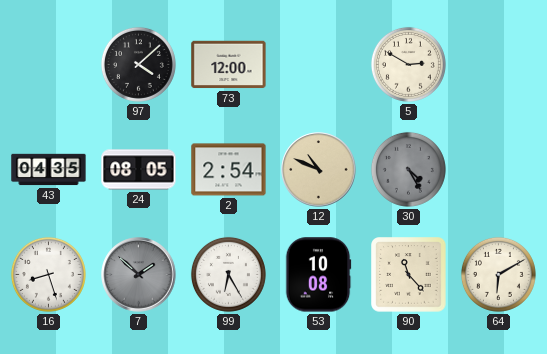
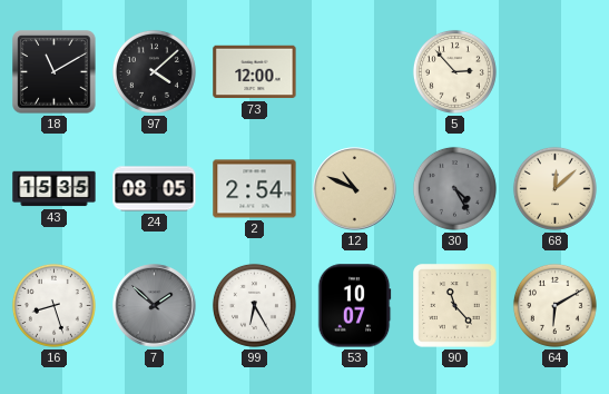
18: none -> 11:10 (55, 72)
5: 2:50 -> 2:53 (454, 71)
43: 04:35 -> 15:35 (55, 189)
68: none -> 12:08 (554, 188)
53: 10:08 -> 10:07 (354, 306)
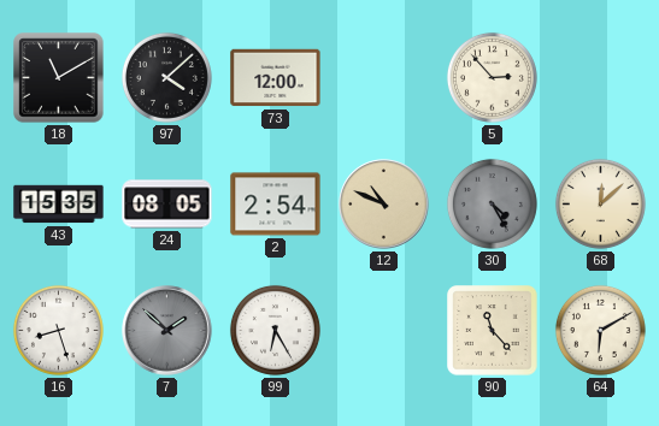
53: 10:07 -> none (354, 306)
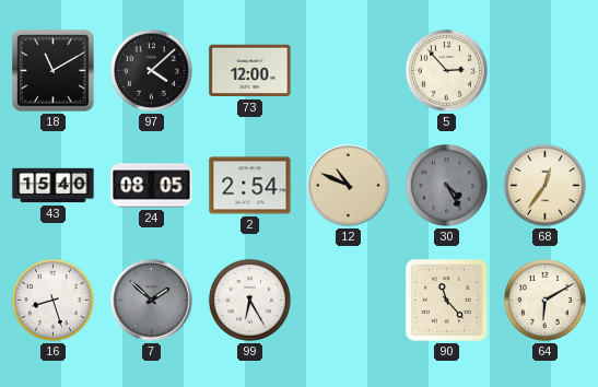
43: 15:35 -> 15:40 (54, 186)
68: 12:08 -> 12:36 (544, 185)
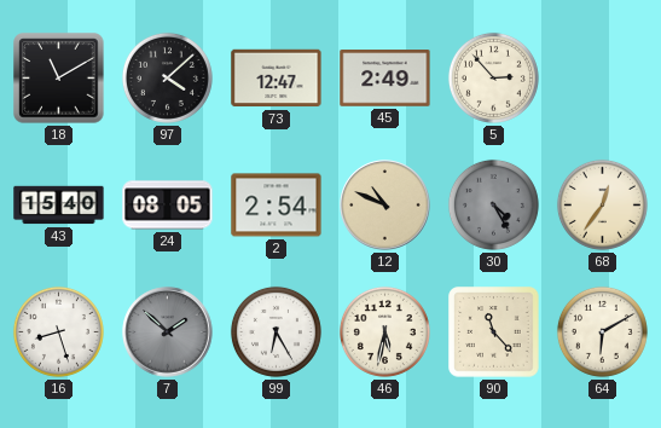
73: 12:00 -> 12:47 (277, 79)
45: none -> 2:49 (385, 79)
46: none -> 5:32 (384, 331)
